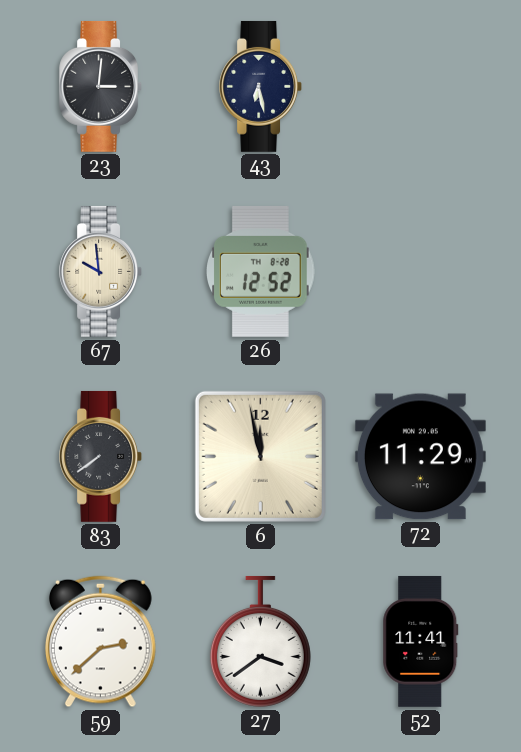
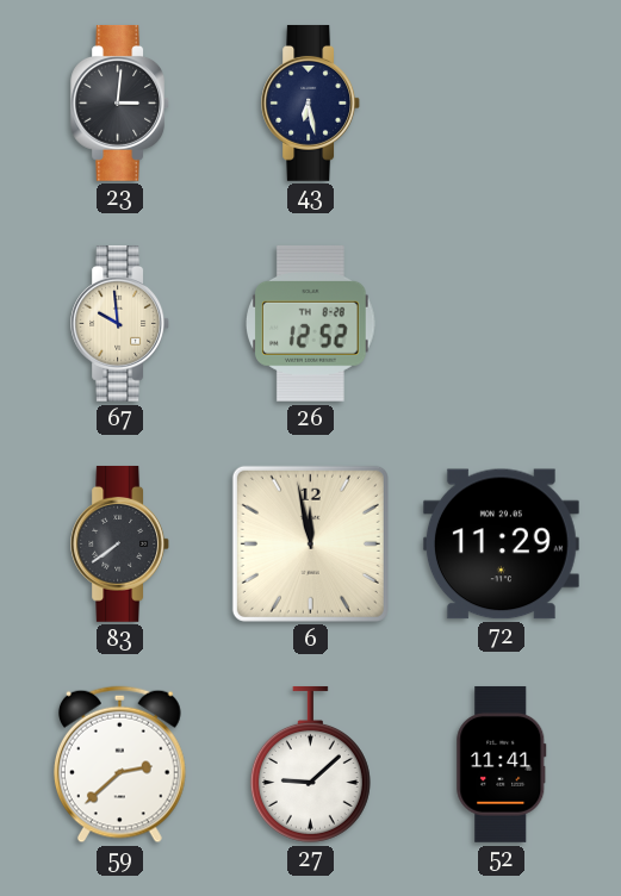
27: 3:39 -> 9:08 (310, 764)
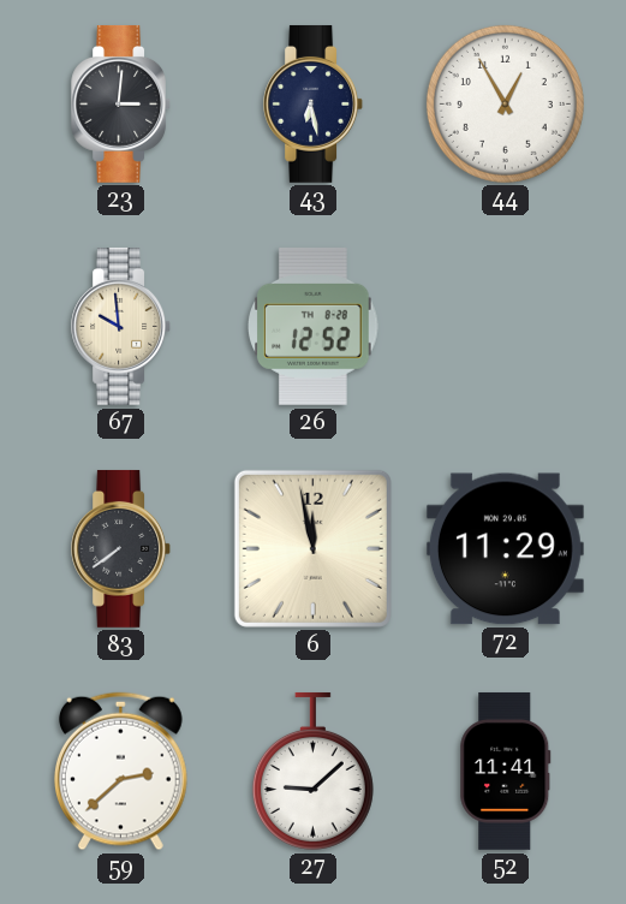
44: none -> 12:55 (505, 103)
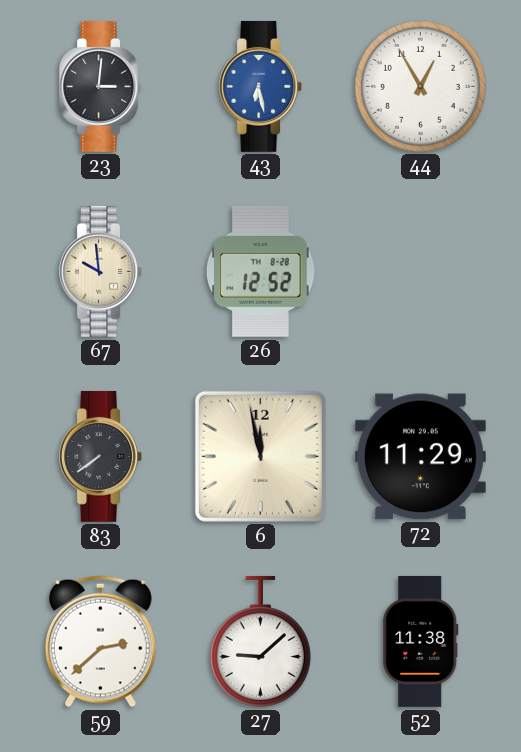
43 dial: navy -> blue (261, 86)
52: 11:41 -> 11:38 (421, 641)
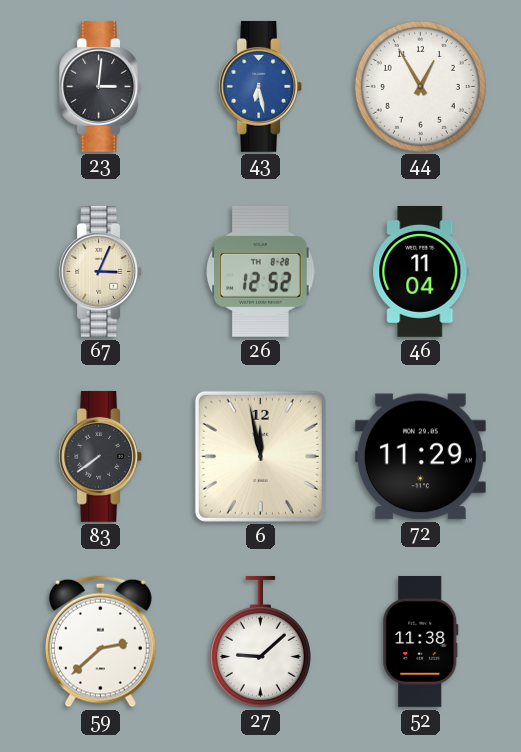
67: 9:59 -> 3:04 (101, 271)
46: none -> 11:04 (421, 271)
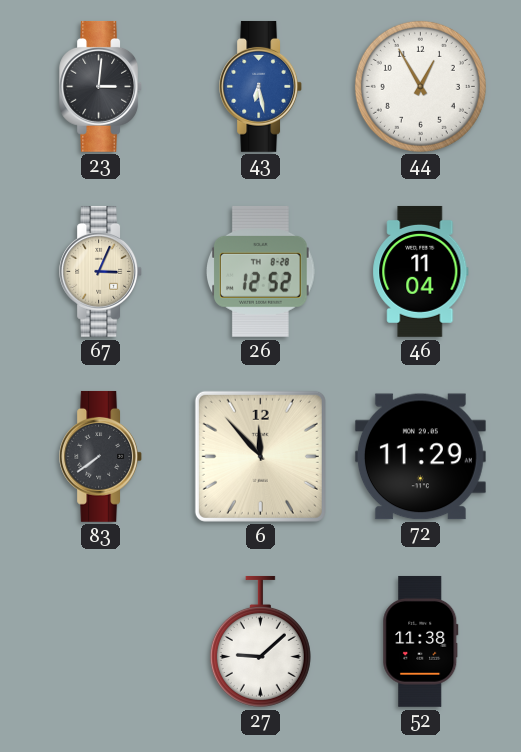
6: 11:58 -> 11:53 (260, 456)
59: 2:38 -> none (100, 642)
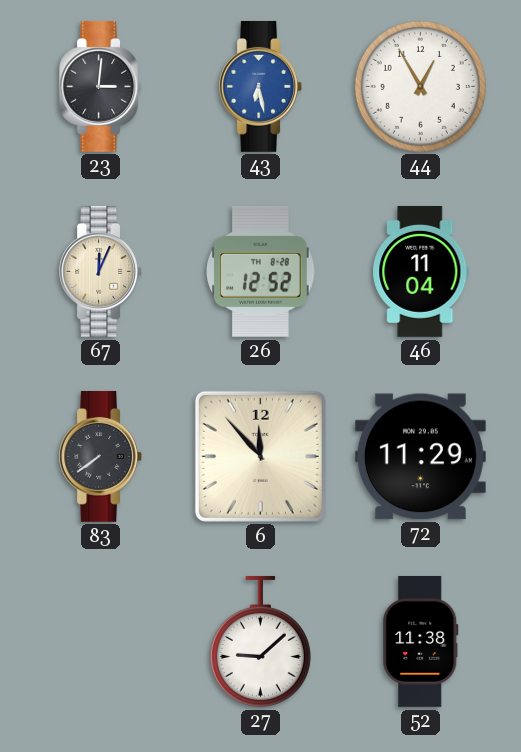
67: 3:04 -> 12:04 (101, 271)
